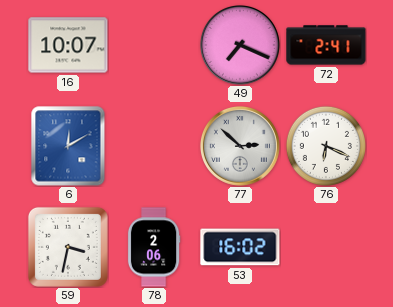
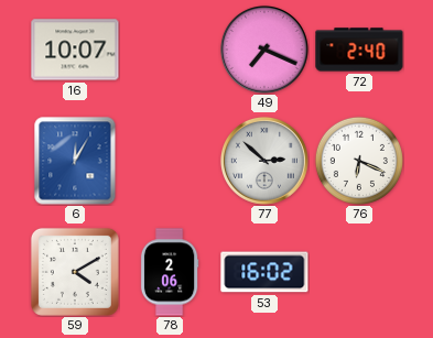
72: 2:41 -> 2:40 (359, 50)
6: 12:10 -> 12:05 (75, 161)
59: 3:32 -> 4:10 (75, 272)
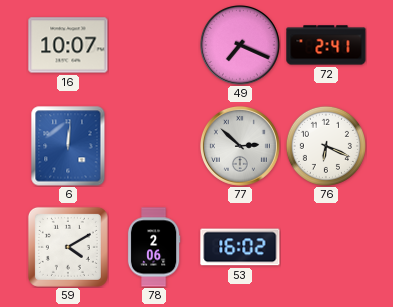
72: 2:40 -> 2:41 (326, 45)
6: 12:05 -> 12:01 (68, 146)
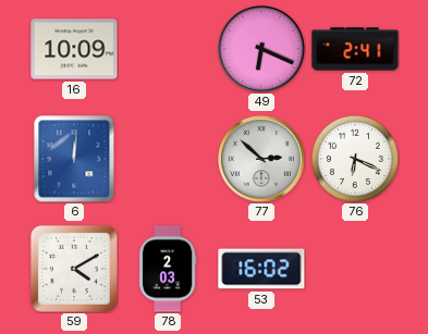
16: 10:07 -> 10:09 (74, 49)
49: 7:19 -> 6:19 (261, 49)
78: 2:06 -> 2:03 (168, 269)
